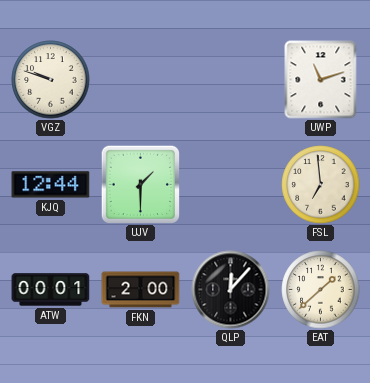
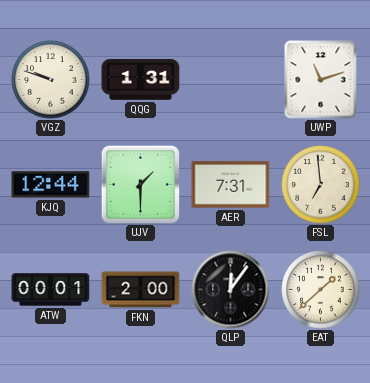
QQG: none -> 1:31 (141, 80)
AER: none -> 7:31 (231, 185)
QLP: 12:07 -> 12:06 (231, 290)
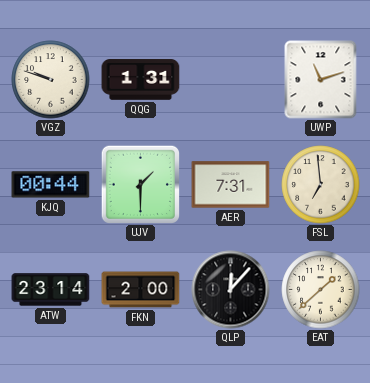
KJQ: 12:44 -> 00:44 (51, 185)
ATW: 00:01 -> 23:14 (51, 290)
QLP: 12:06 -> 12:07 (231, 290)
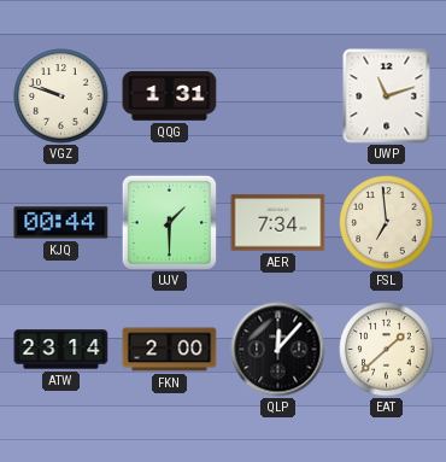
AER: 7:31 -> 7:34 (278, 223)
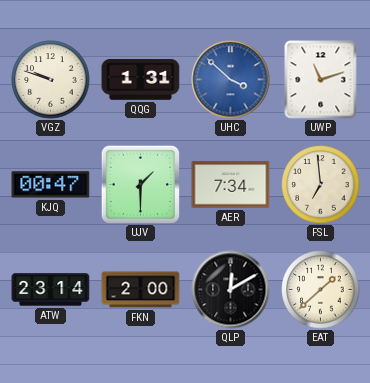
UHC: none -> 3:52 (231, 80)
KJQ: 00:44 -> 00:47 (51, 185)
QLP: 12:07 -> 12:10 (231, 290)
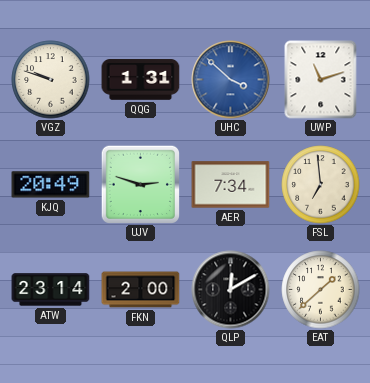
KJQ: 00:47 -> 20:49 (51, 185)
UJV: 1:30 -> 2:48 (140, 184)
